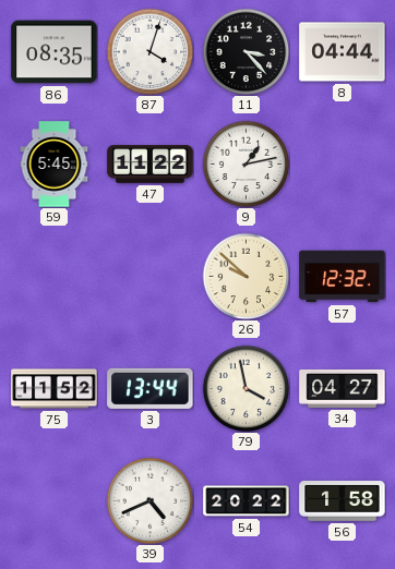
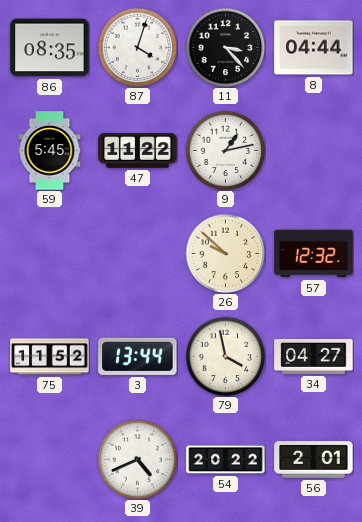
56: 1:58 -> 2:01 (314, 460)
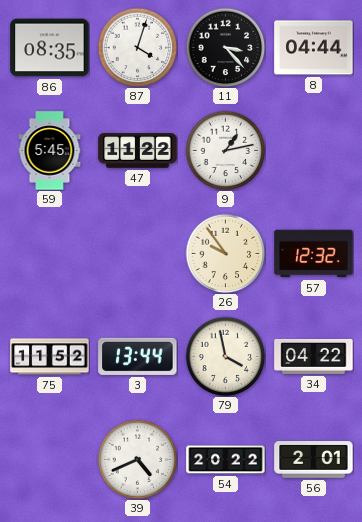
26: 9:52 -> 9:54 (225, 253)
34: 04:27 -> 04:22 (314, 356)
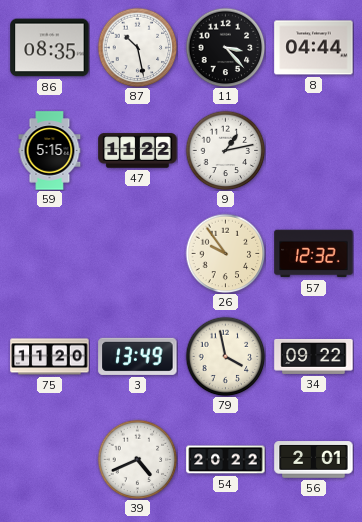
87: 4:03 -> 10:28 (137, 47)
59: 5:45 -> 5:15 (50, 151)
75: 11:52 -> 11:20 (50, 357)
3: 13:44 -> 13:49 (138, 356)
34: 04:22 -> 09:22 (314, 356)
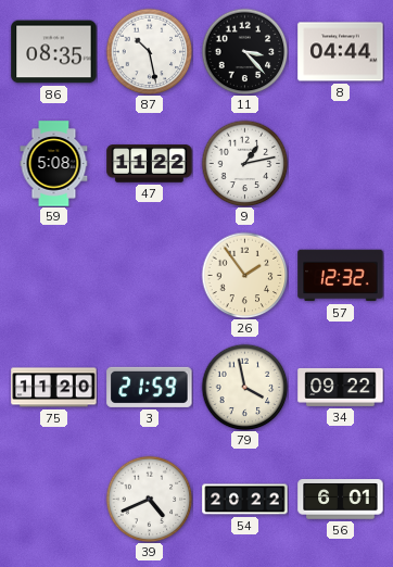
59: 5:15 -> 5:08 (54, 164)
26: 9:54 -> 1:54 (244, 275)
3: 13:49 -> 21:59 (150, 387)
56: 2:01 -> 6:01 (341, 500)
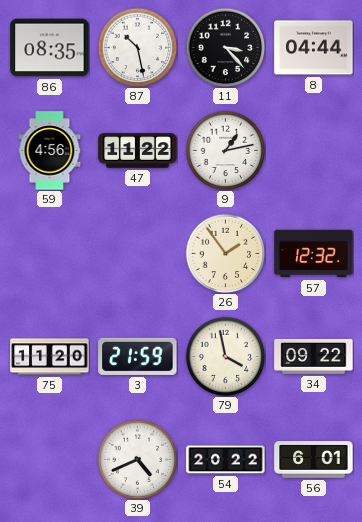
59: 5:08 -> 4:56 (50, 151)
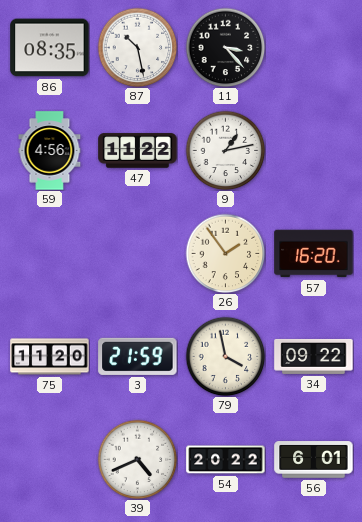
8: 04:44 -> none (314, 48)
57: 12:32 -> 16:20 (314, 254)
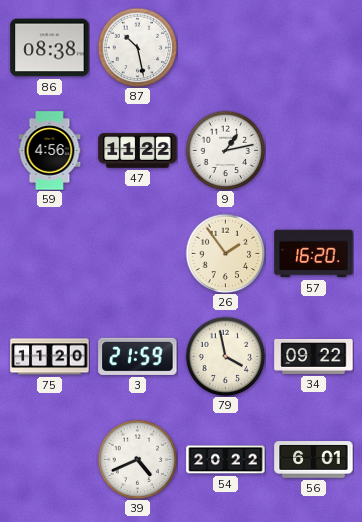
86: 08:35 -> 08:38 (50, 48)
11: 3:23 -> none (225, 47)
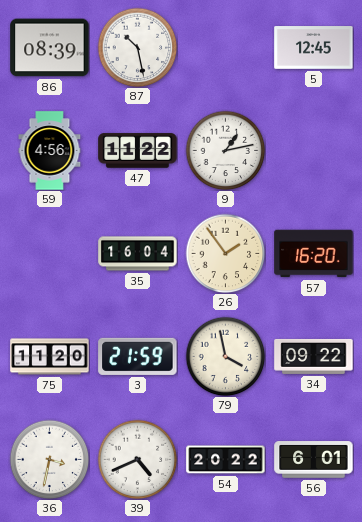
86: 08:38 -> 08:39 (50, 48)
5: none -> 12:45 (314, 48)
35: none -> 16:04 (138, 254)
36: none -> 3:32 (49, 459)
